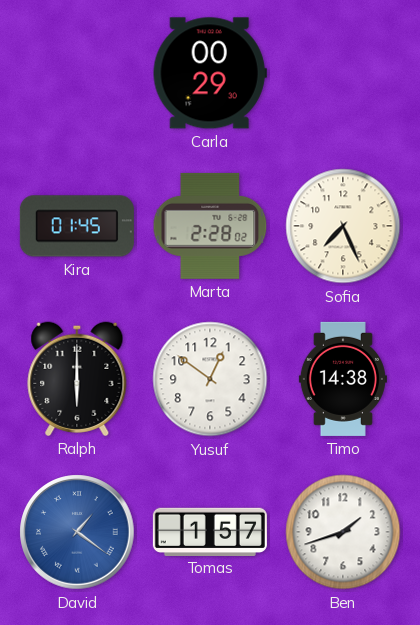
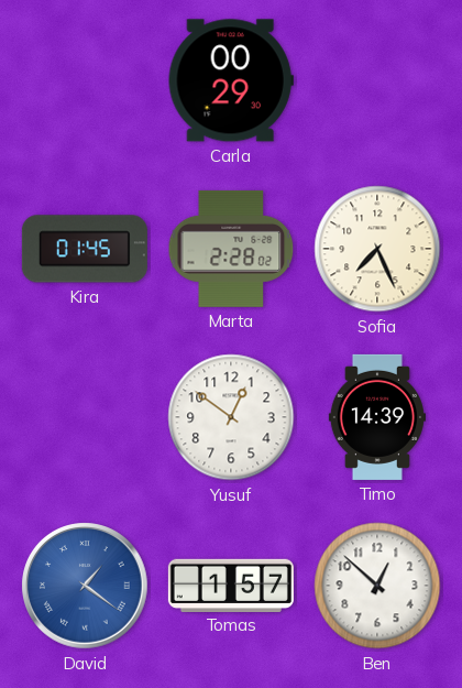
Ralph: 6:00 -> none (77, 379)
Timo: 14:38 -> 14:39 (377, 417)
Ben: 1:42 -> 12:52 (377, 586)
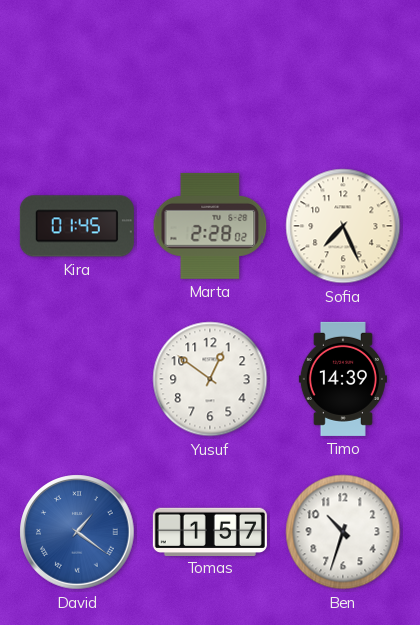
Carla: 00:29 -> none (231, 80)
Ben: 12:52 -> 10:33 (343, 532)
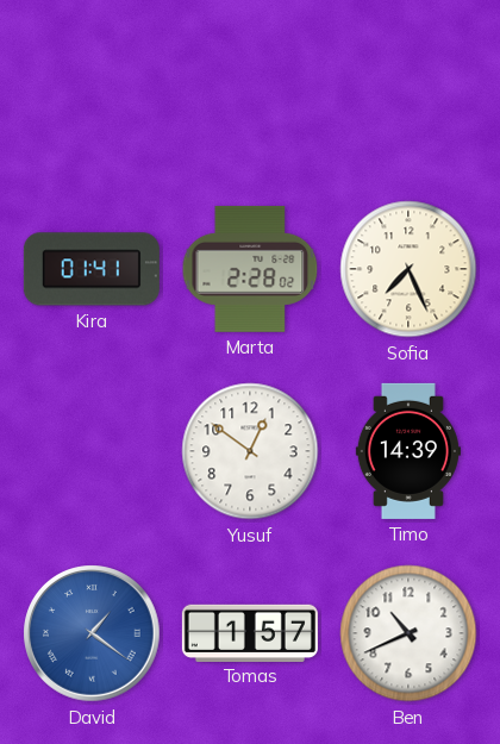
Kira: 01:45 -> 01:41 (92, 269)
Ben: 10:33 -> 10:41 (408, 633)
